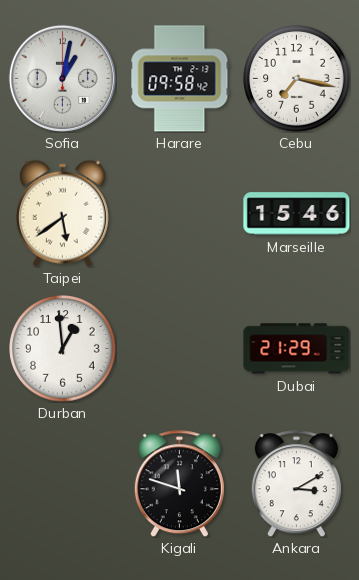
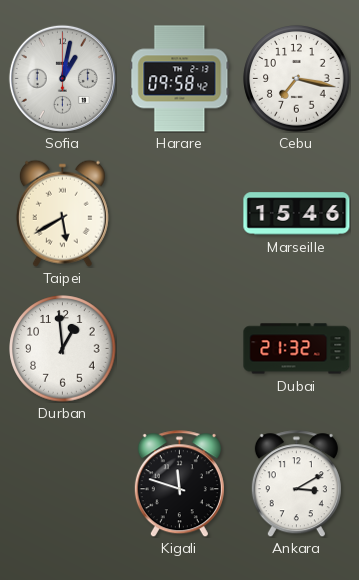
Taipei: 5:39 -> 5:40 (62, 213)
Dubai: 21:29 -> 21:32 (297, 349)
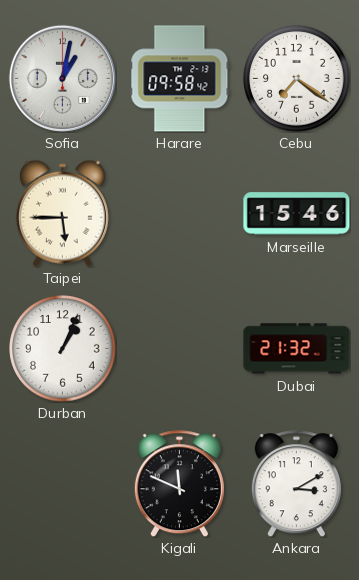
Cebu: 7:17 -> 7:21 (297, 79)
Taipei: 5:40 -> 5:45 (62, 213)
Durban: 12:59 -> 1:04 (63, 349)
Kigali: 11:48 -> 11:49 (179, 484)
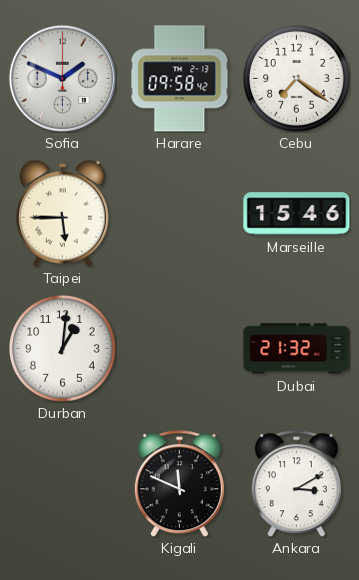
Sofia: 1:02 -> 1:49 (62, 78)
Durban: 1:04 -> 1:01 (63, 349)
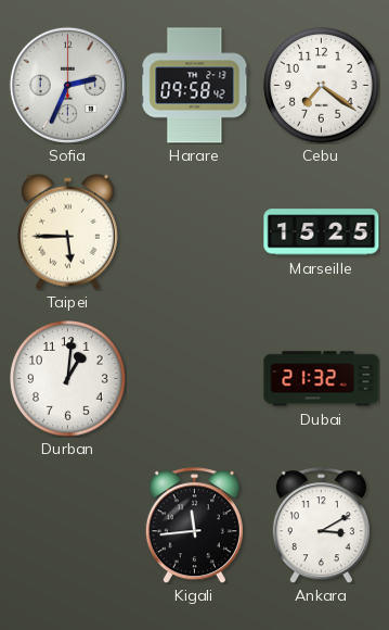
Sofia: 1:49 -> 2:34 (67, 85)
Marseille: 15:46 -> 15:25 (322, 232)
Kigali: 11:49 -> 11:44 (194, 526)
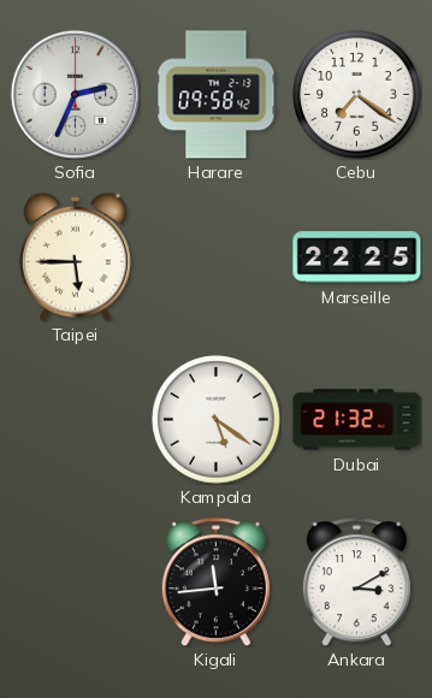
Marseille: 15:25 -> 22:25 (357, 258)
Durban: 1:01 -> none (68, 379)
Kampala: none -> 5:21 (217, 420)
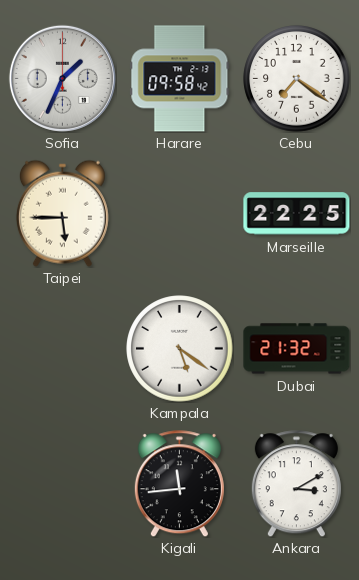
Sofia: 2:34 -> 1:34 (62, 78)
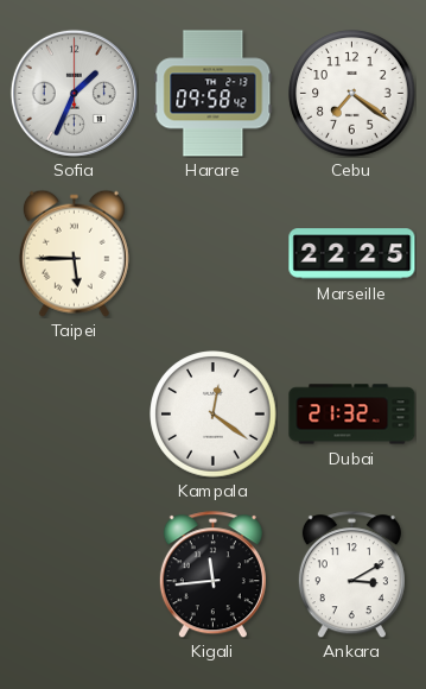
Kampala: 5:21 -> 12:21 (214, 415)
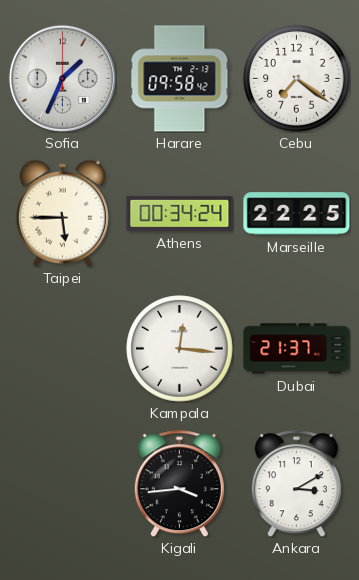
Athens: none -> 00:34 (180, 213)
Kampala: 12:21 -> 12:16 (180, 349)
Dubai: 21:32 -> 21:37 (297, 349)
Kigali: 11:44 -> 3:44 (179, 484)
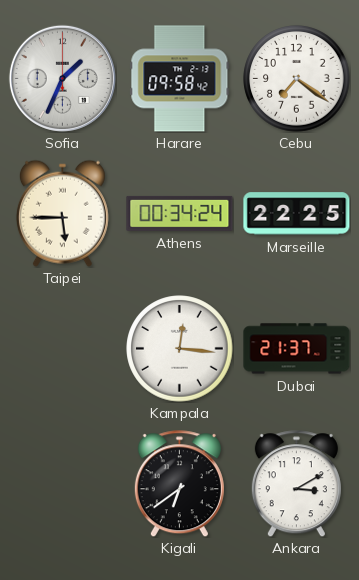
Kigali: 3:44 -> 6:39 (179, 484)
